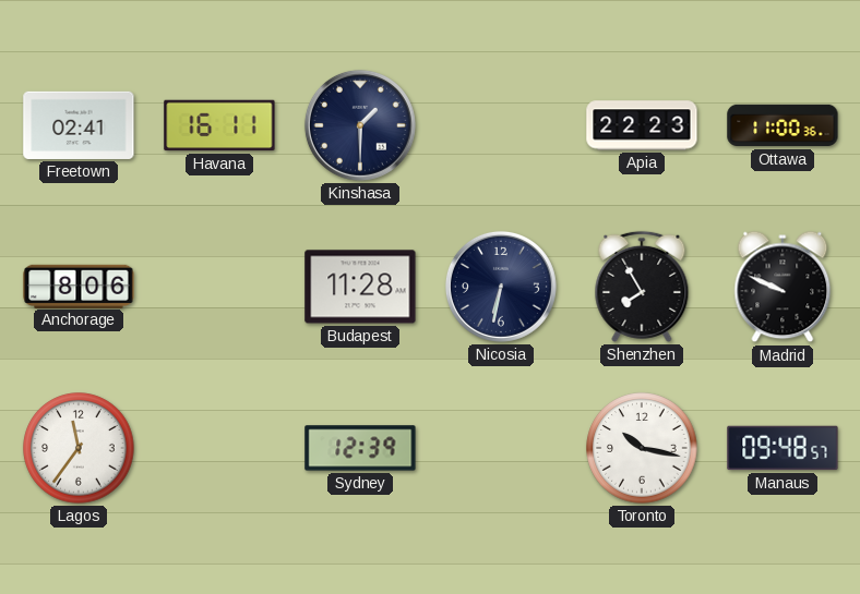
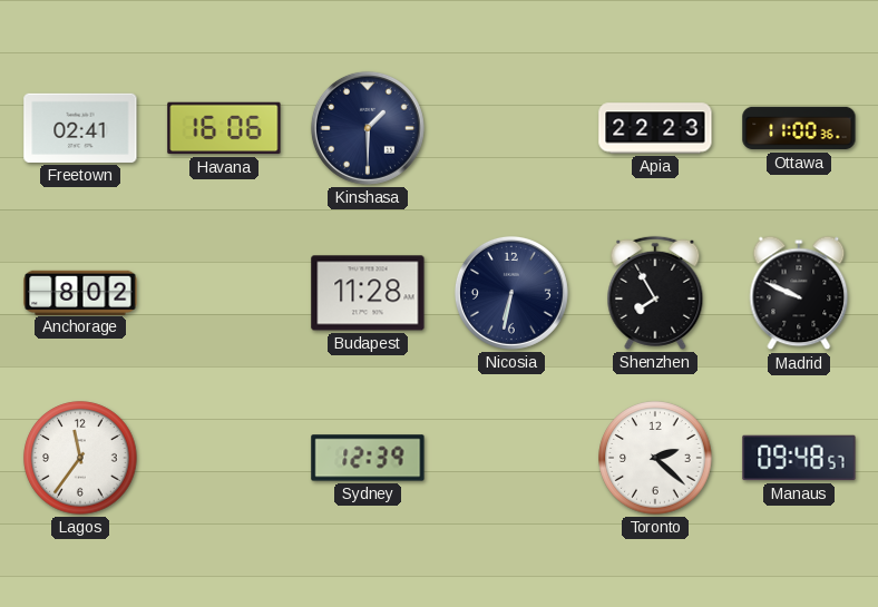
Havana: 16:11 -> 16:06 (224, 128)
Anchorage: 8:06 -> 8:02 (80, 292)
Toronto: 10:17 -> 2:22 (655, 458)
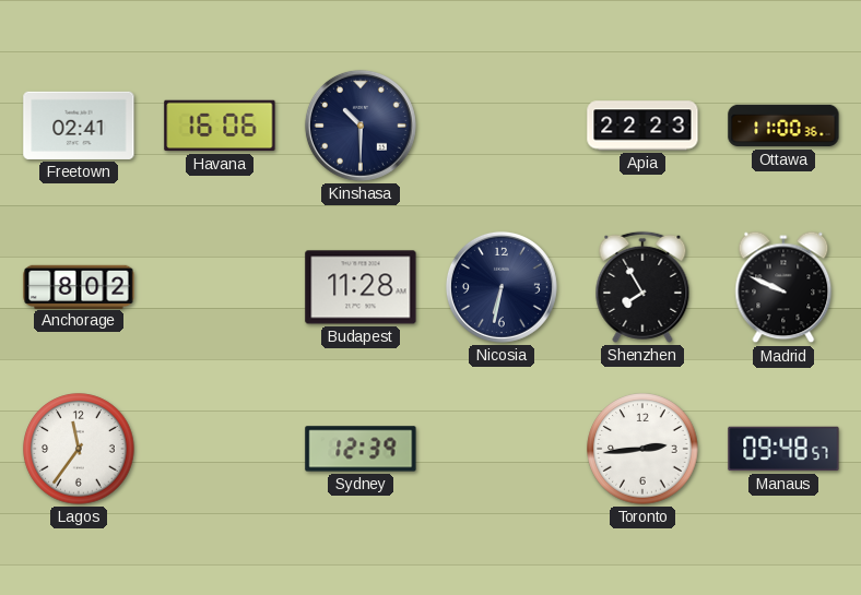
Kinshasa: 1:30 -> 10:30 (361, 126)
Toronto: 2:22 -> 2:44 (642, 449)
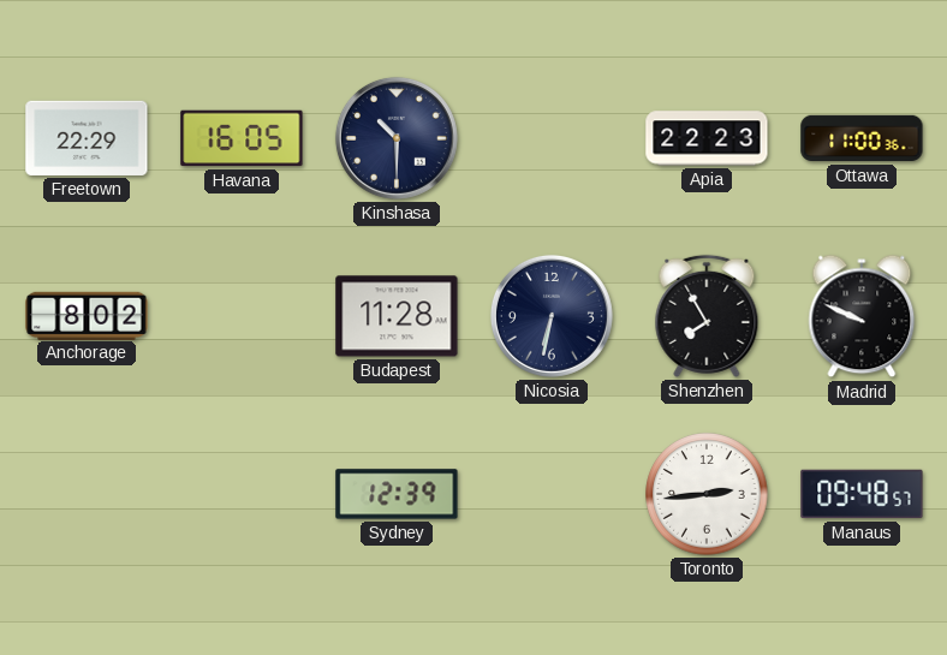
Freetown: 02:41 -> 22:29 (87, 138)
Havana: 16:06 -> 16:05 (242, 138)
Lagos: 11:36 -> none (79, 449)
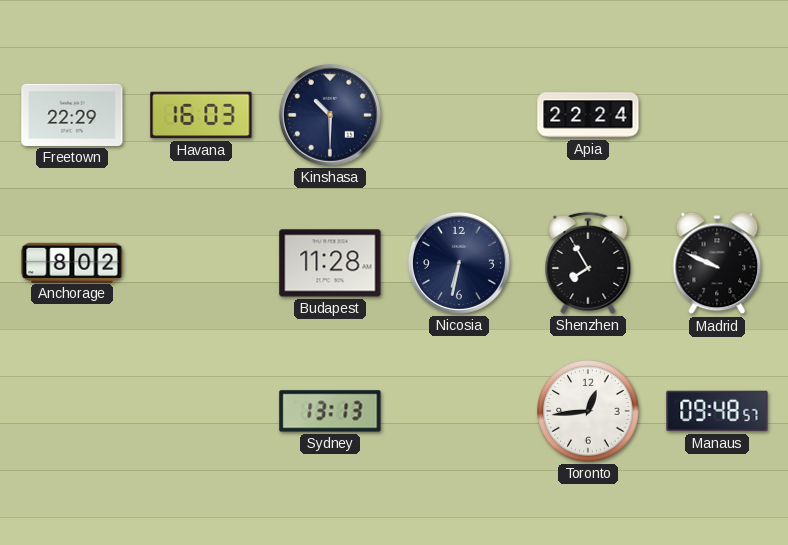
Havana: 16:05 -> 16:03 (201, 115)
Apia: 22:23 -> 22:24 (588, 115)
Ottawa: 11:00 -> none (862, 138)
Sydney: 12:39 -> 13:13 (330, 411)
Toronto: 2:44 -> 12:44 (588, 411)
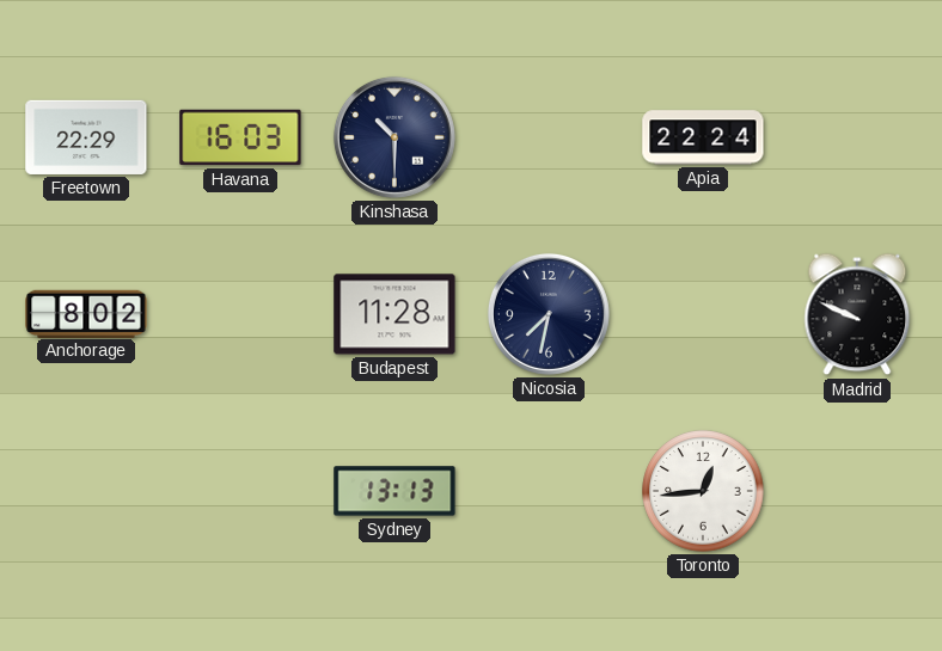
Nicosia: 6:32 -> 7:32 (549, 314)
Shenzhen: 7:55 -> none (588, 263)
Manaus: 09:48 -> none (717, 411)
